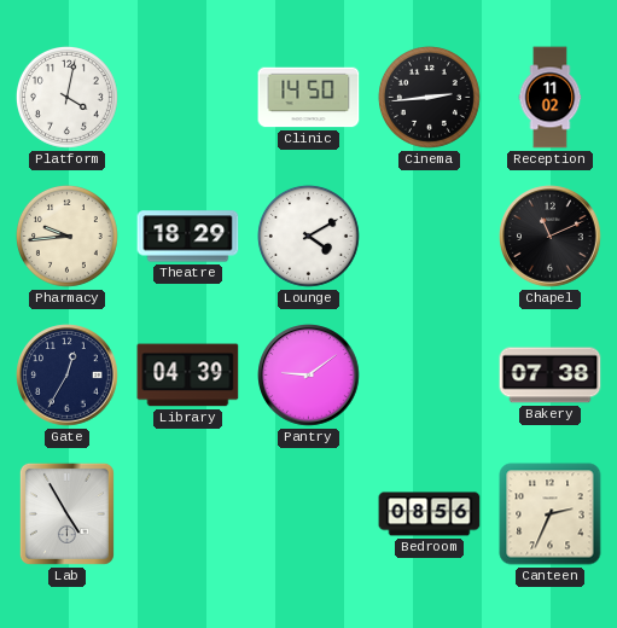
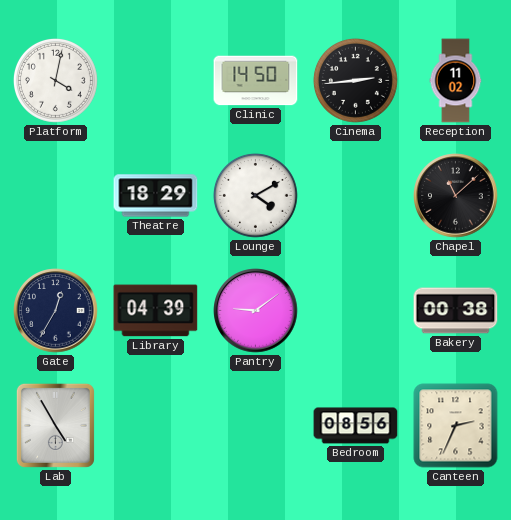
Pharmacy: 9:44 -> none (66, 235)
Chapel: 11:11 -> 11:08 (456, 196)
Bakery: 07:38 -> 00:38 (456, 311)
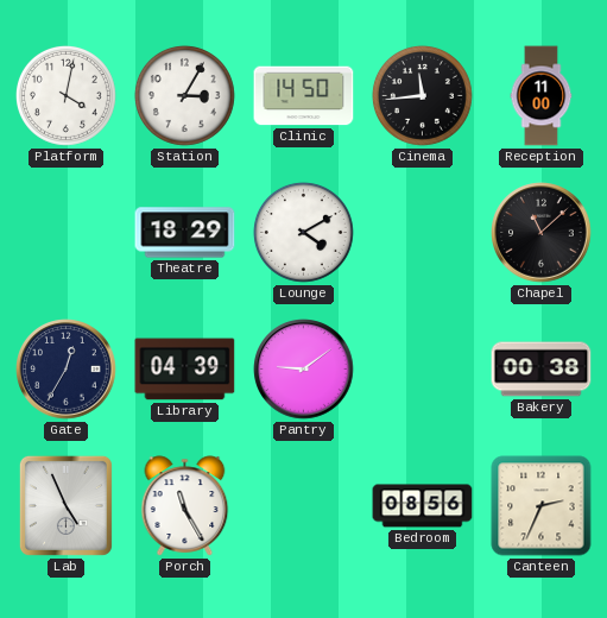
Station: none -> 3:05 (184, 95)
Cinema: 2:44 -> 11:44 (422, 95)
Reception: 11:02 -> 11:00 (542, 96)
Lab: 4:55 -> 4:56 (65, 505)
Porch: none -> 11:25 (185, 506)
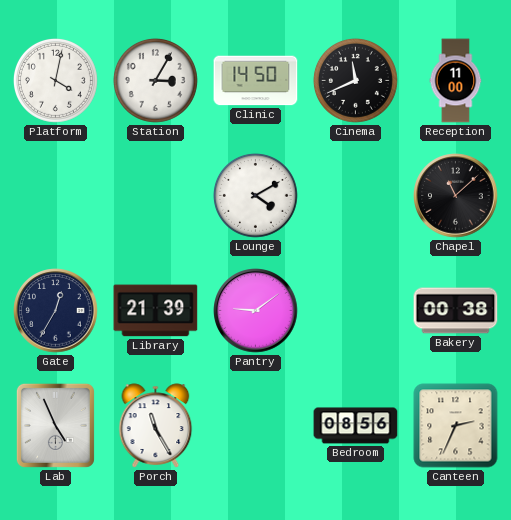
Cinema: 11:44 -> 11:41 (355, 80)
Theatre: 18:29 -> none (185, 233)
Library: 04:39 -> 21:39 (156, 311)
